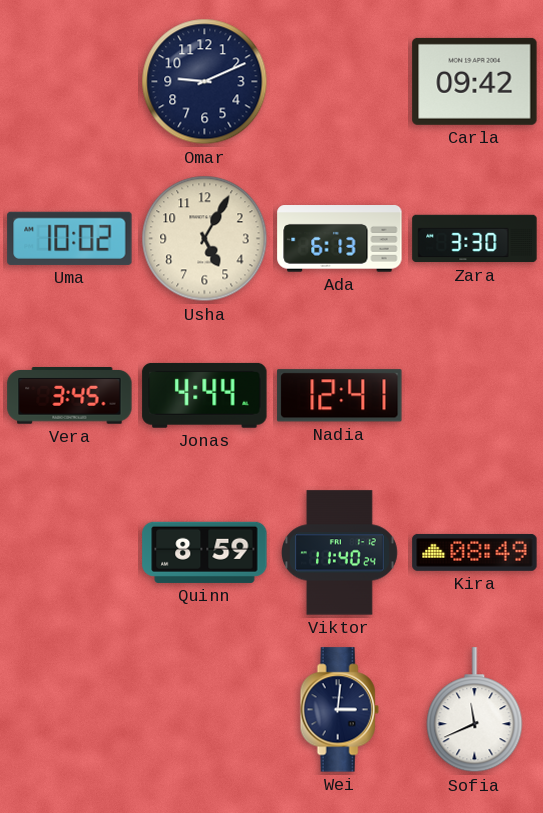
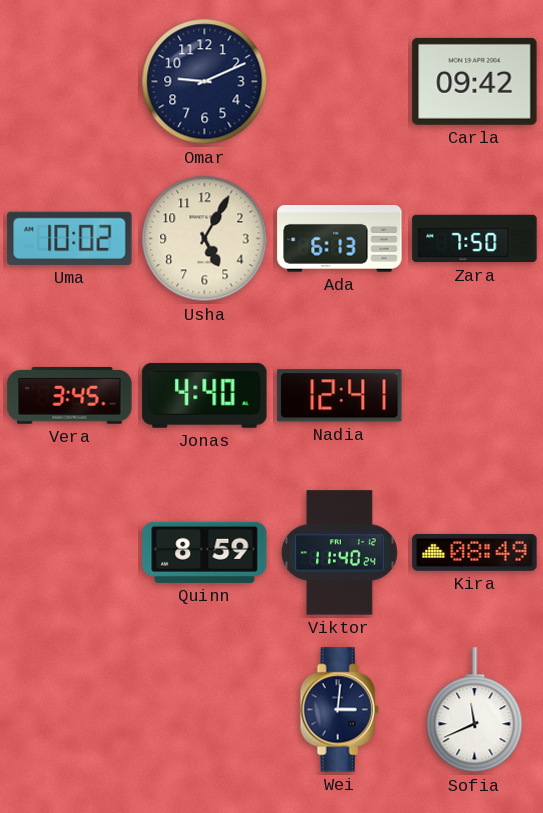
Zara: 3:30 -> 7:50 (475, 239)
Jonas: 4:44 -> 4:40 (205, 395)
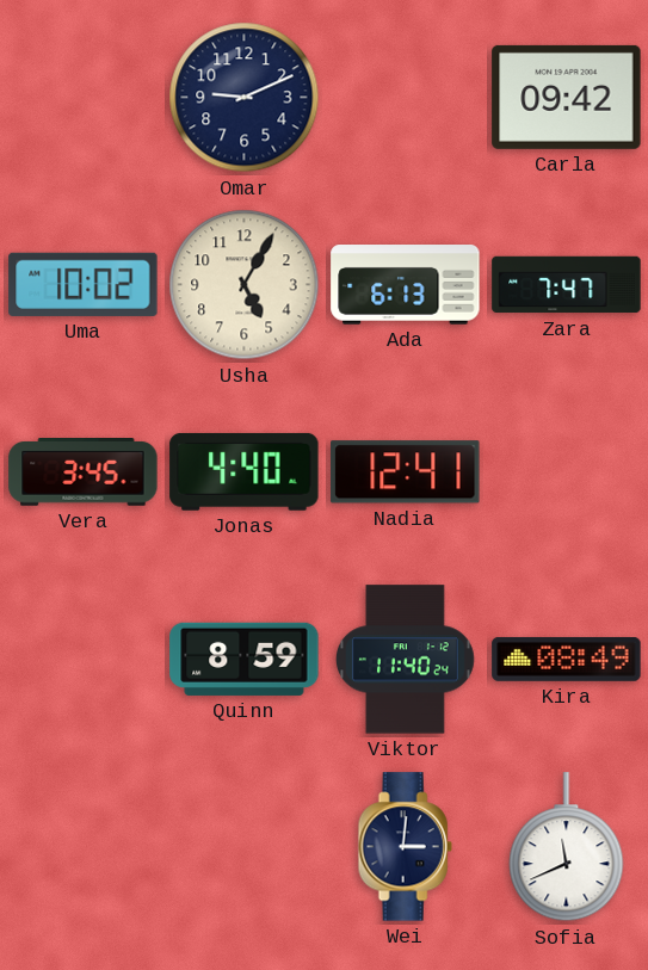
Zara: 7:50 -> 7:47 (567, 285)
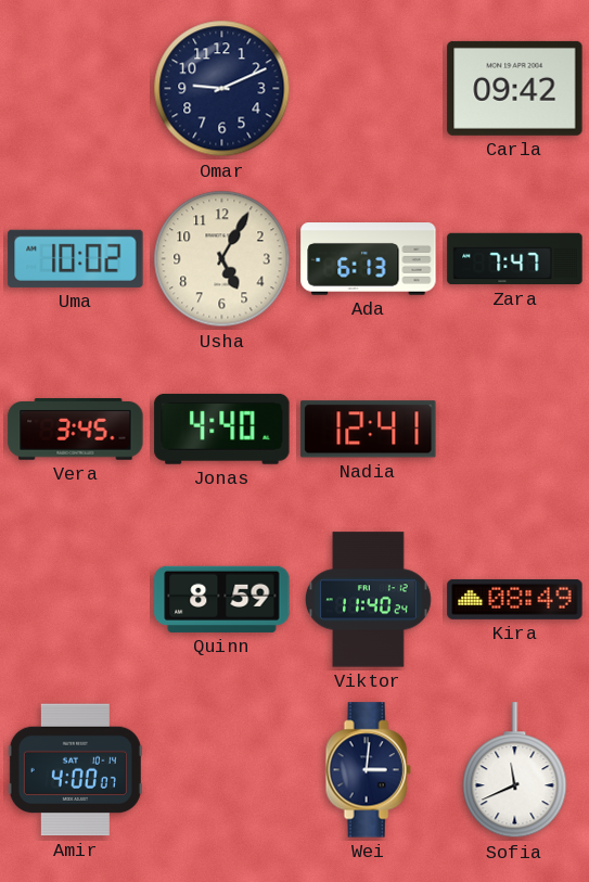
Amir: none -> 4:00 (75, 770)
